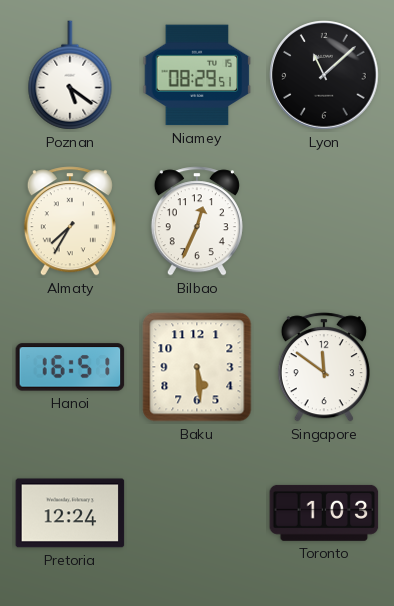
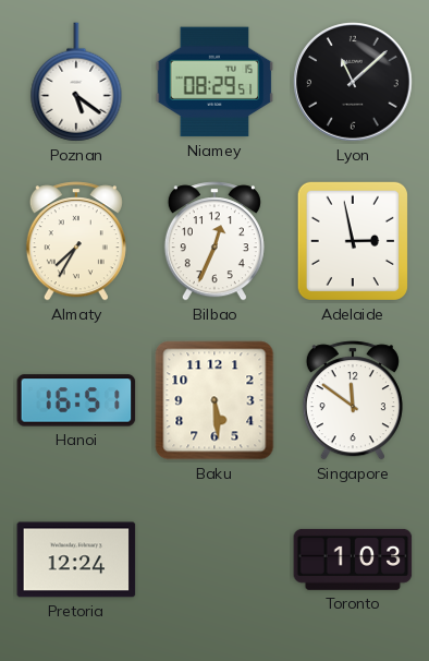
Adelaide: none -> 2:58 (353, 241)
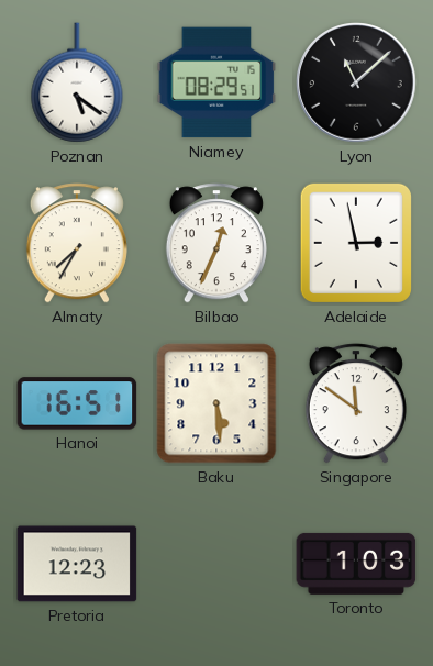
Pretoria: 12:24 -> 12:23 (77, 564)
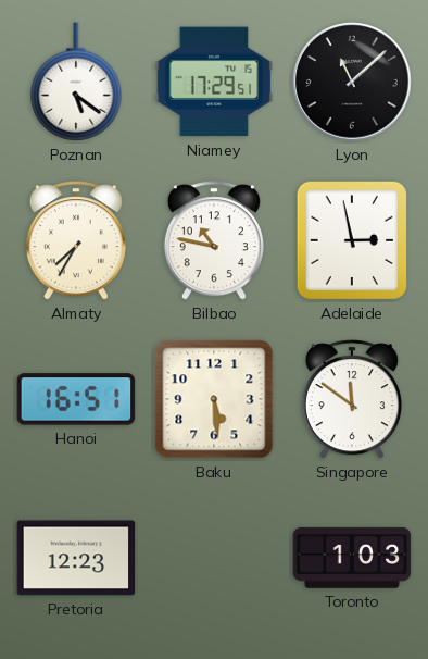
Niamey: 08:29 -> 17:29 (214, 82)
Bilbao: 12:34 -> 10:47 (214, 240)
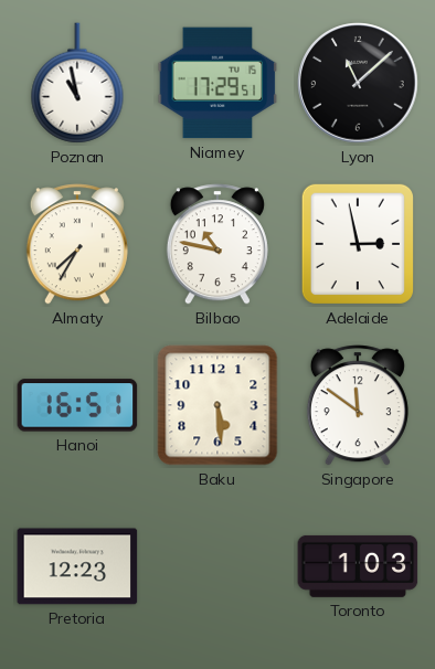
Poznan: 5:21 -> 10:58 (77, 83)
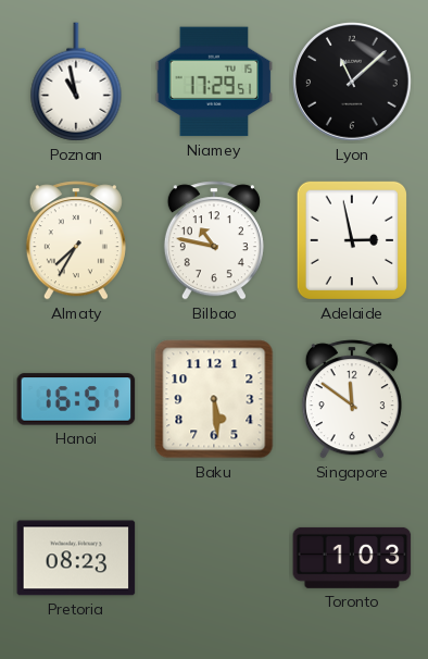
Pretoria: 12:23 -> 08:23 (76, 558)
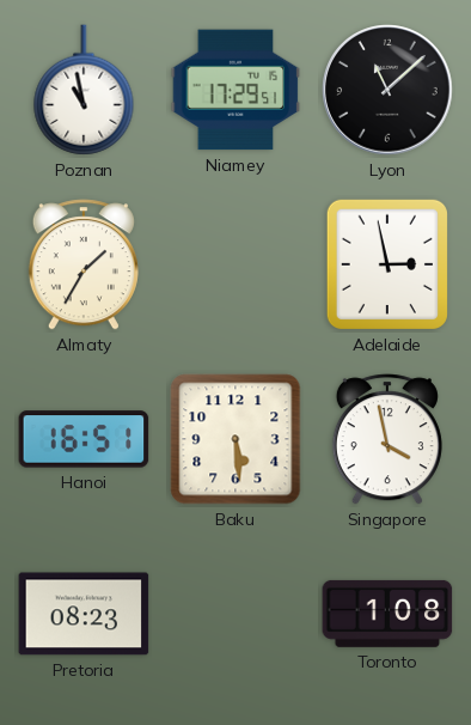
Almaty: 7:35 -> 1:35 (84, 264)
Bilbao: 10:47 -> none (214, 240)
Singapore: 11:51 -> 3:58 (387, 439)
Toronto: 1:03 -> 1:08 (387, 614)
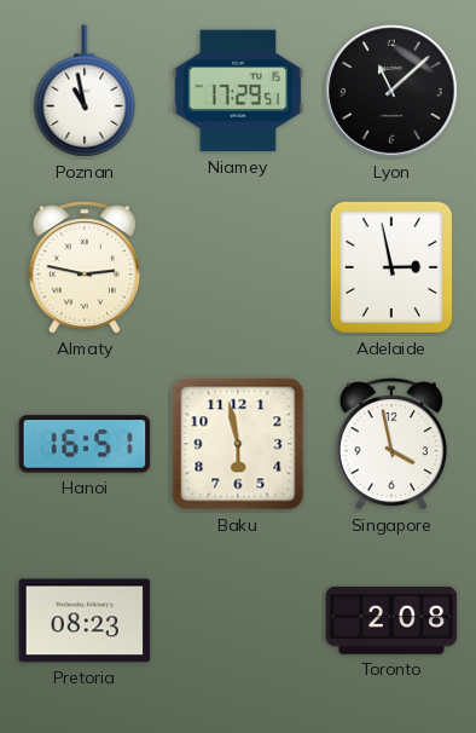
Almaty: 1:35 -> 2:47 (85, 267)
Baku: 5:29 -> 5:58 (238, 444)
Toronto: 1:08 -> 2:08 (391, 621)
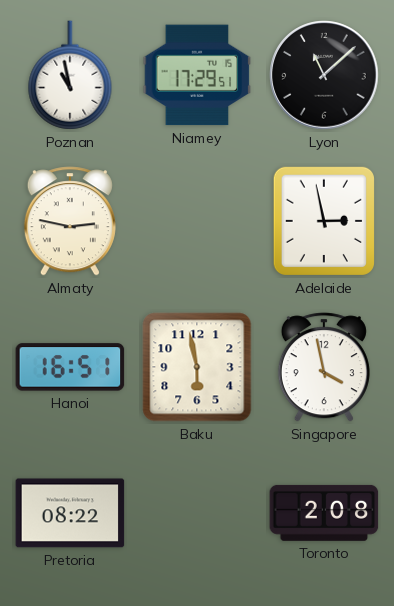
Pretoria: 08:23 -> 08:22 (70, 513)
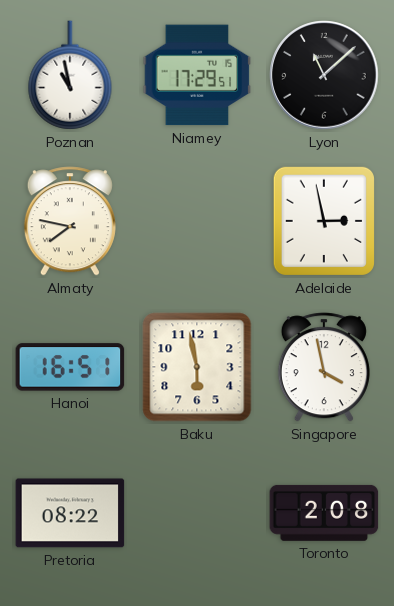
Almaty: 2:47 -> 7:47 (70, 221)
